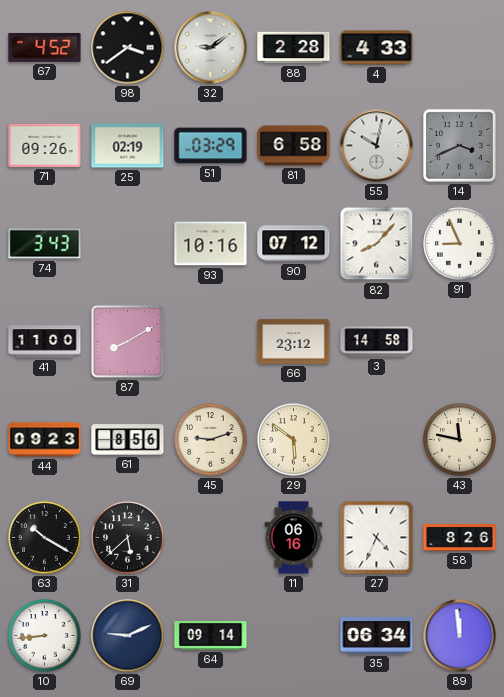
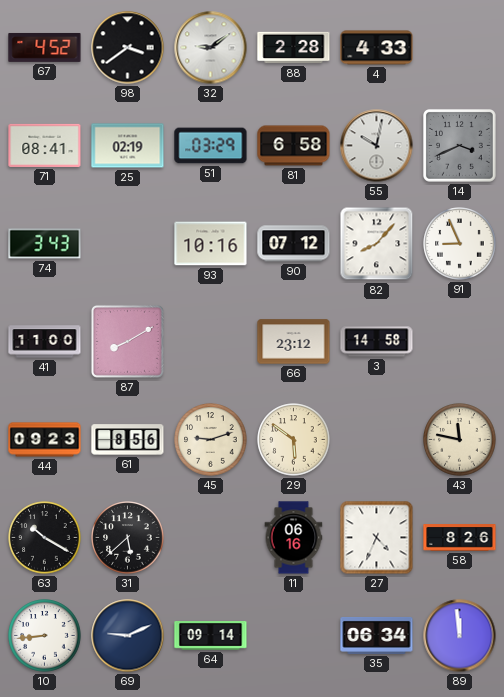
71: 09:26 -> 08:41 (45, 145)
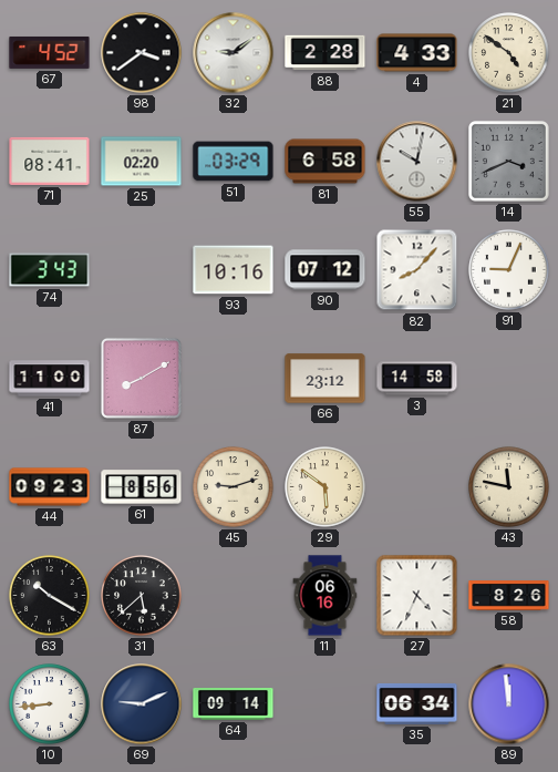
21: none -> 4:51 (509, 53)
25: 02:19 -> 02:20 (142, 162)
91: 8:56 -> 9:04 (509, 270)
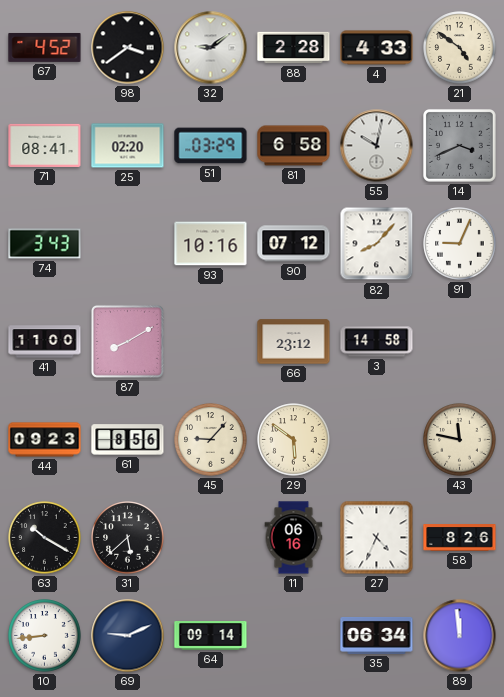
45: 9:12 -> 9:07 (211, 440)
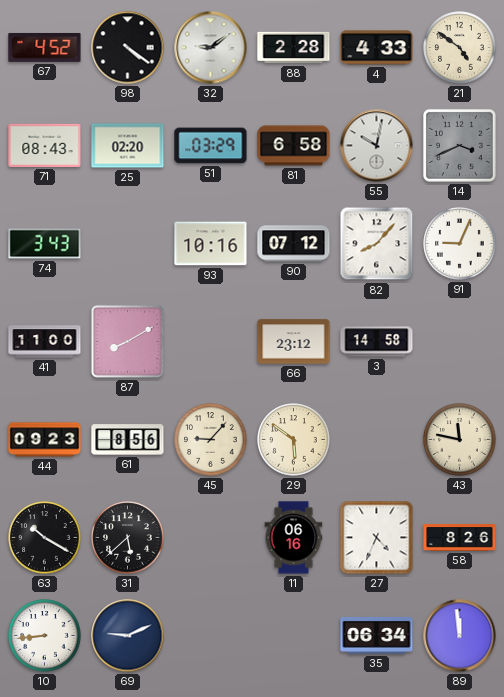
98: 3:39 -> 4:21 (128, 48)
71: 08:41 -> 08:43 (45, 145)
64: 09:14 -> none (211, 636)
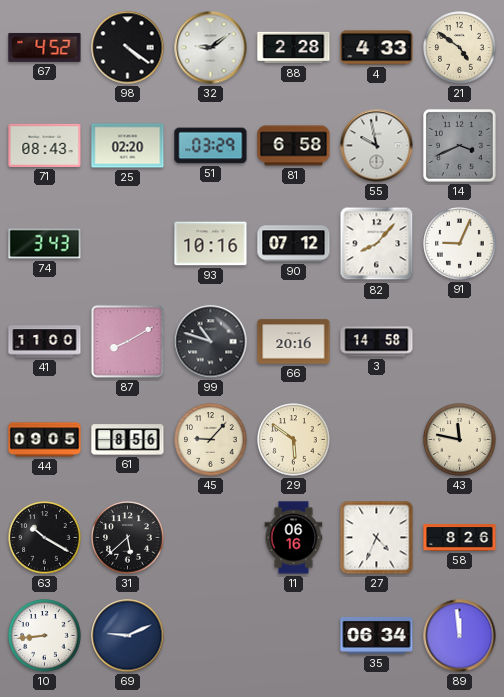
55: 10:02 -> 9:58 (377, 146)
99: none -> 10:48 (211, 342)
66: 23:12 -> 20:16 (294, 342)
44: 09:23 -> 09:05 (45, 440)
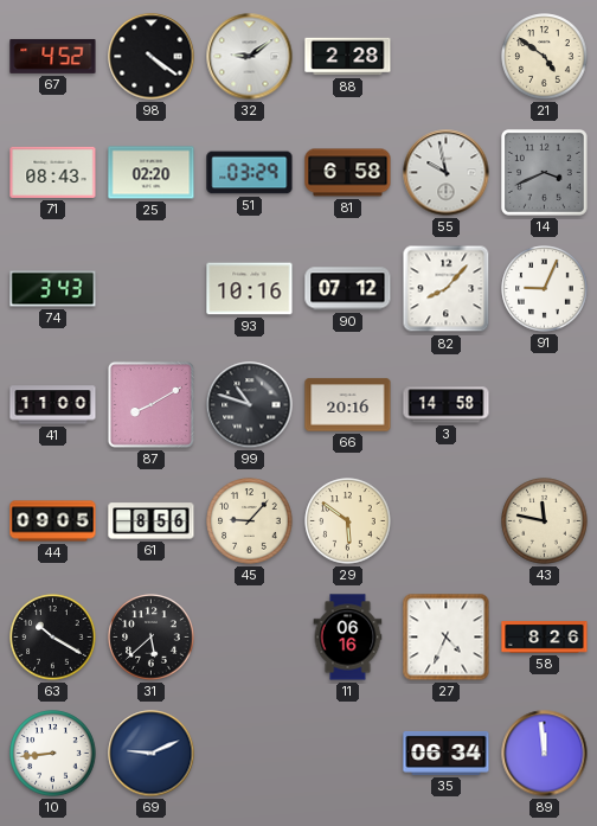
4: 4:33 -> none (377, 48)
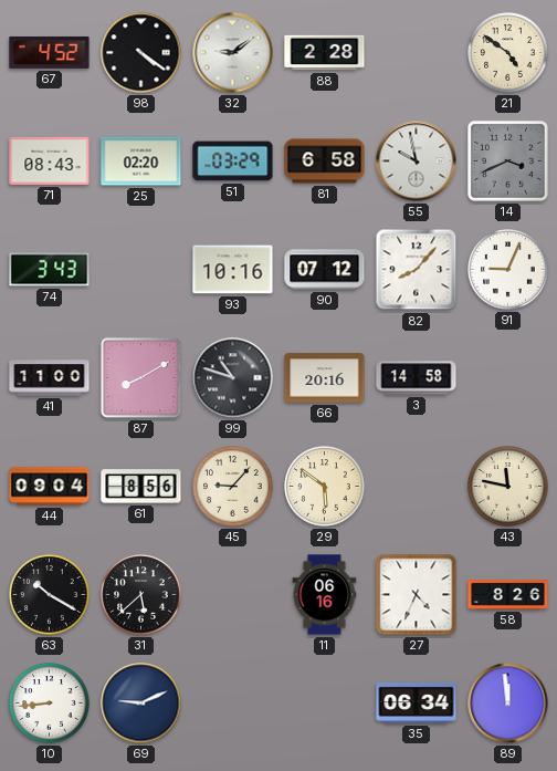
44: 09:05 -> 09:04 (50, 487)
